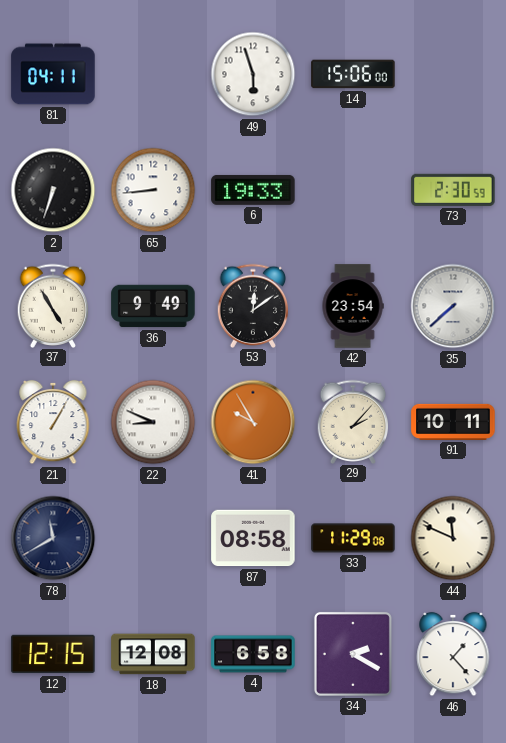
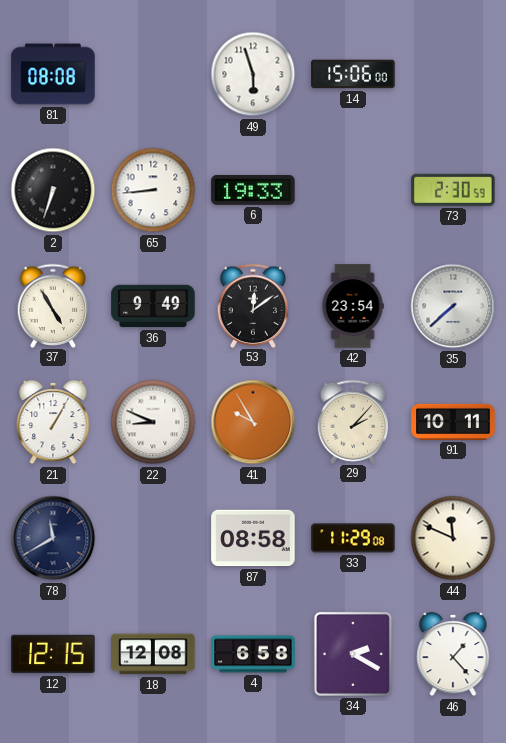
81: 04:11 -> 08:08 (53, 74)
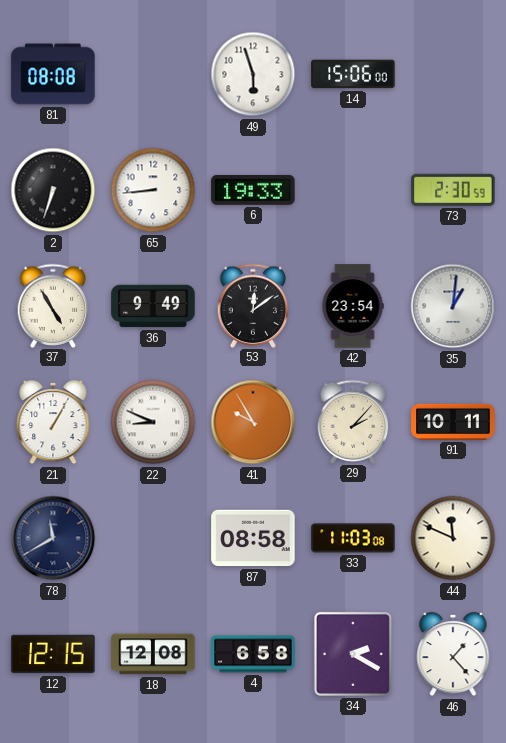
35: 7:38 -> 1:01 (453, 306)
33: 11:29 -> 11:03 (353, 538)
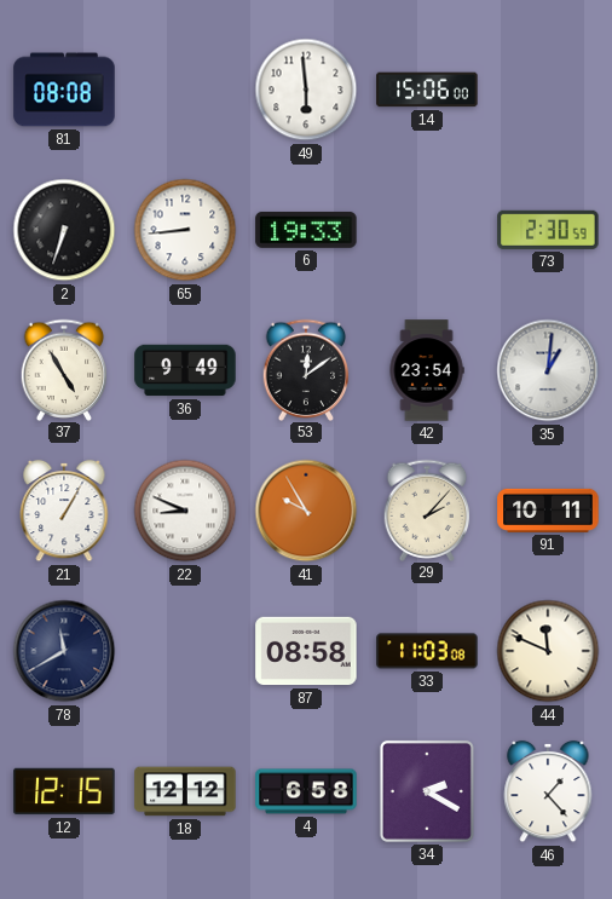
49: 5:57 -> 5:59 (306, 90)
18: 12:08 -> 12:12 (185, 791)
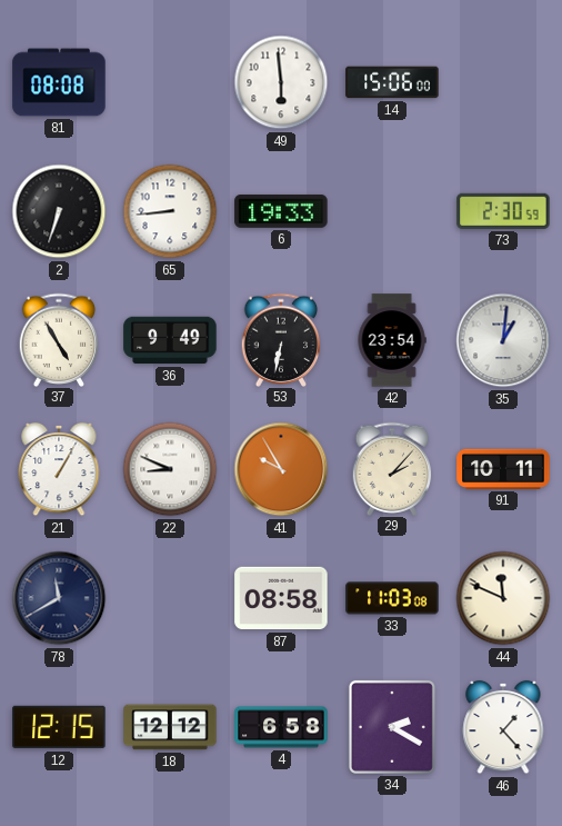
53: 12:09 -> 6:32 (281, 339)
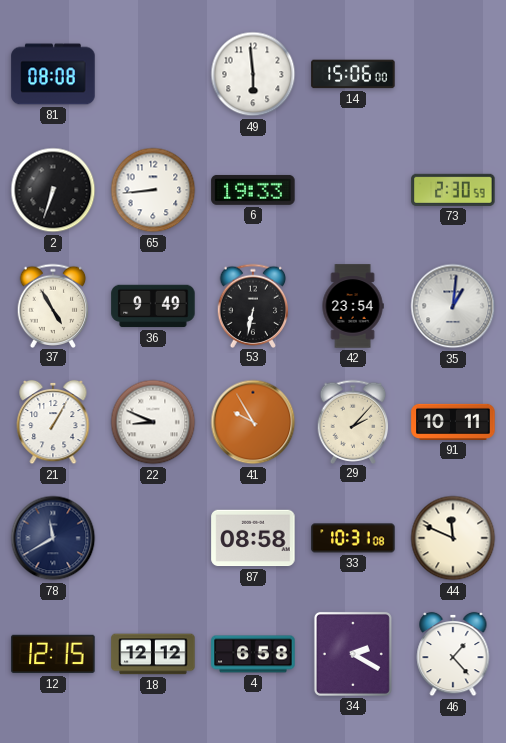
33: 11:03 -> 10:31 (353, 538)
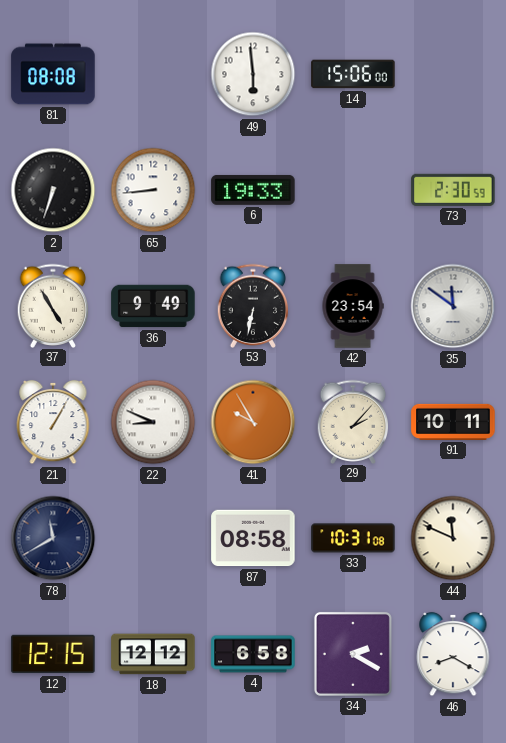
35: 1:01 -> 11:51 (453, 306)
46: 1:23 -> 8:20 (453, 654)
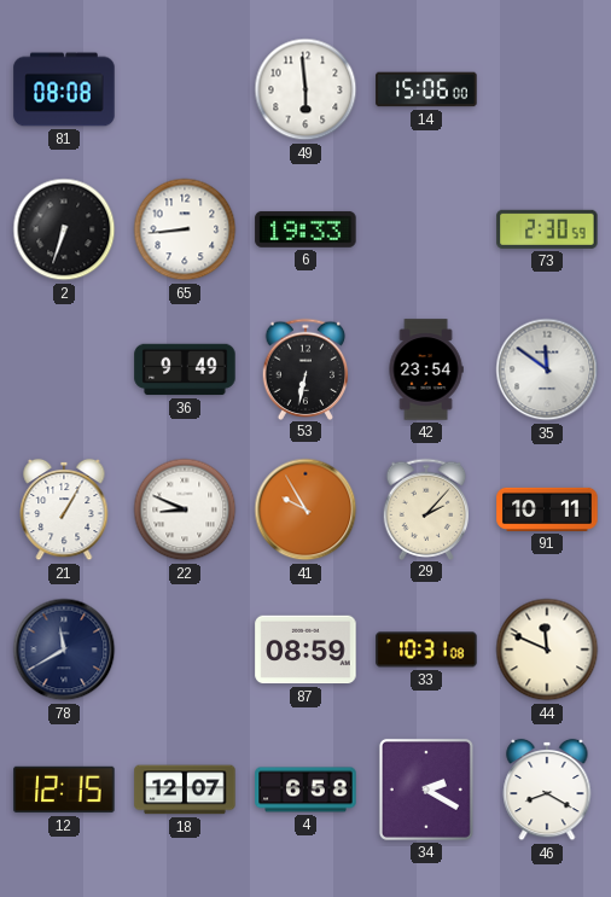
37: 4:55 -> none (53, 305)
87: 08:58 -> 08:59 (305, 650)
18: 12:12 -> 12:07 (185, 790)
